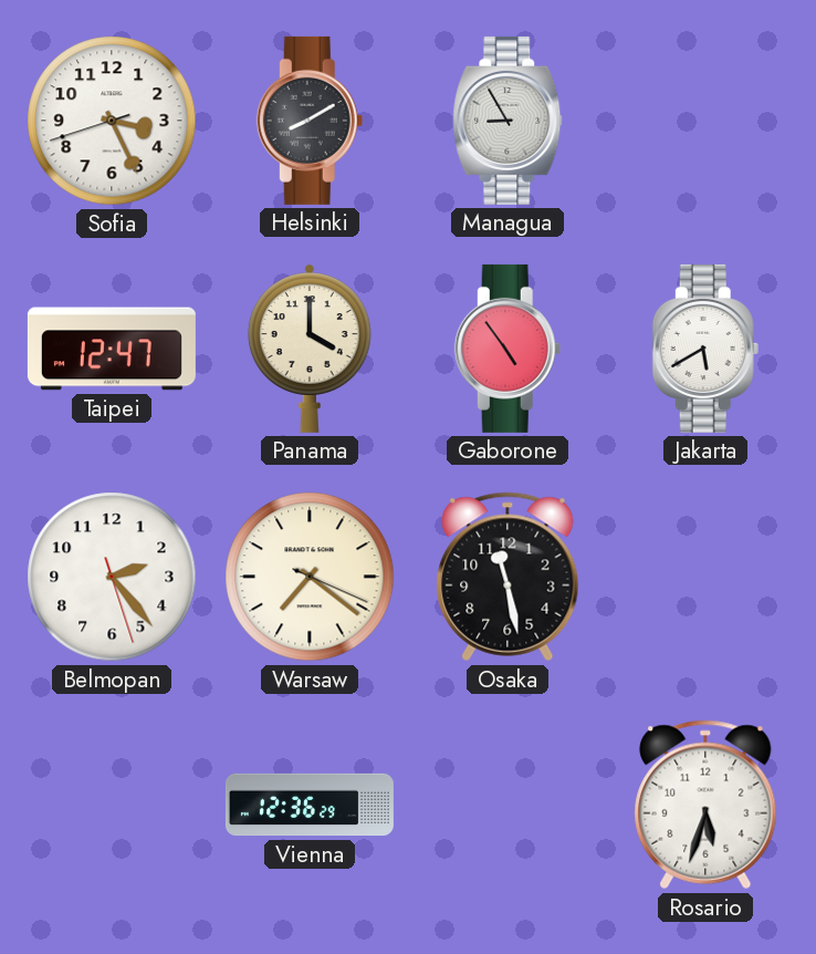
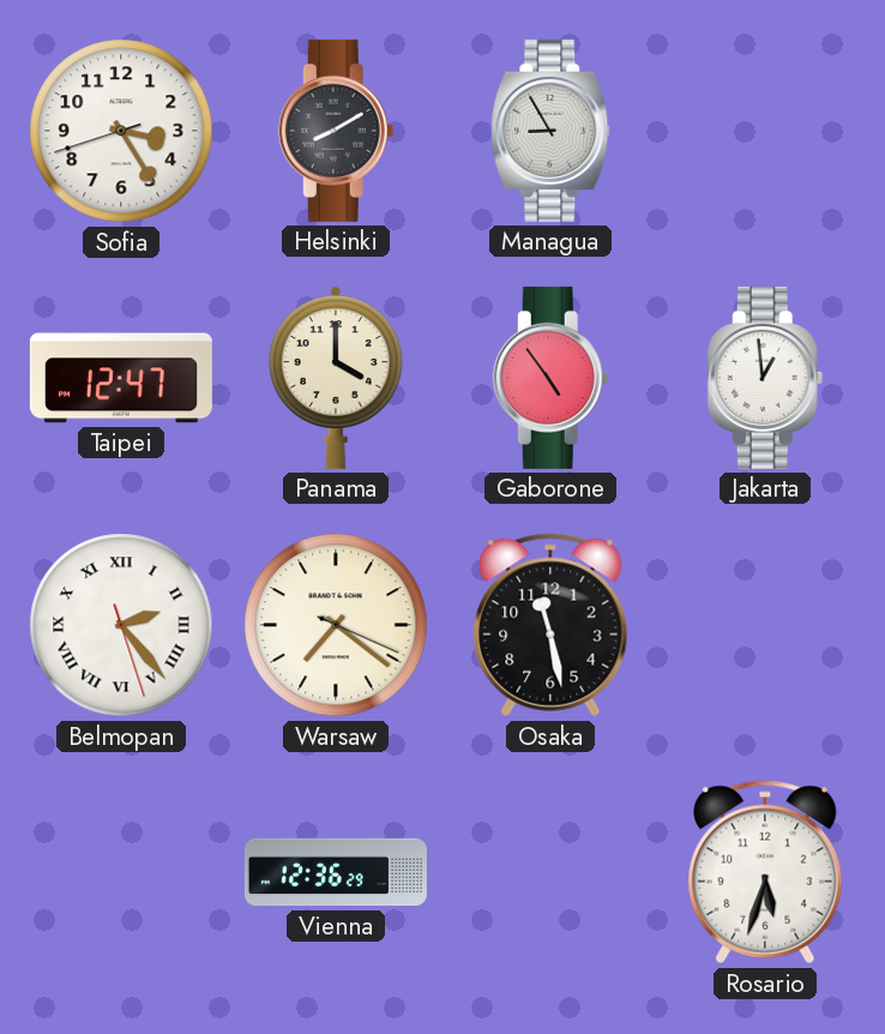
Sofia: 3:25 -> 3:24 (121, 131)
Jakarta: 5:40 -> 12:59 (765, 378)
Belmopan numerals: Arabic -> Roman (121, 625)
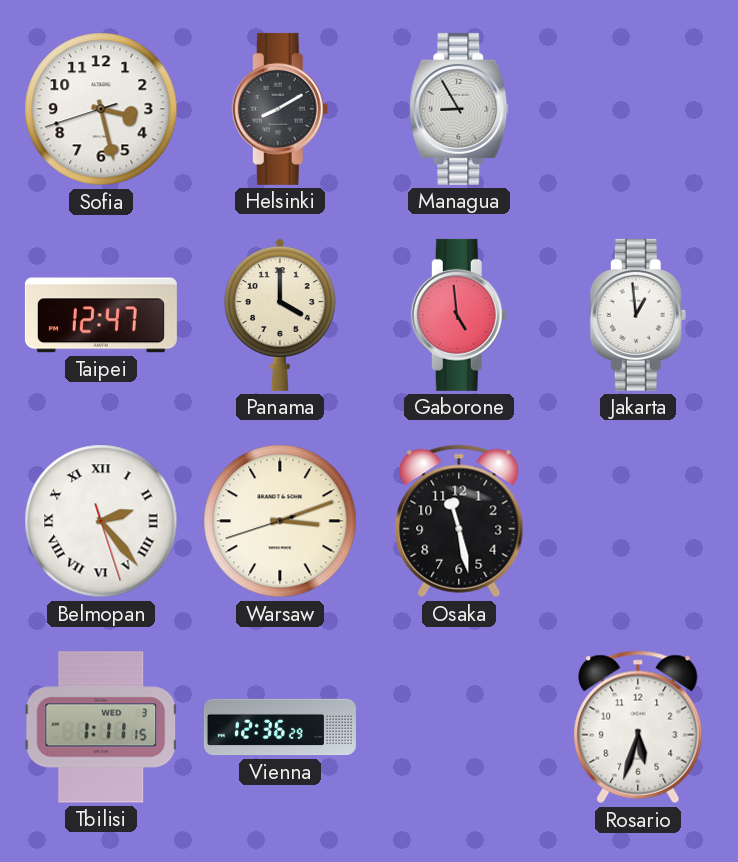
Sofia: 3:24 -> 3:27 (101, 109)
Gaborone: 4:54 -> 4:59 (459, 315)
Warsaw: 7:21 -> 3:11 (280, 521)
Tbilisi: none -> 1:11 (101, 727)
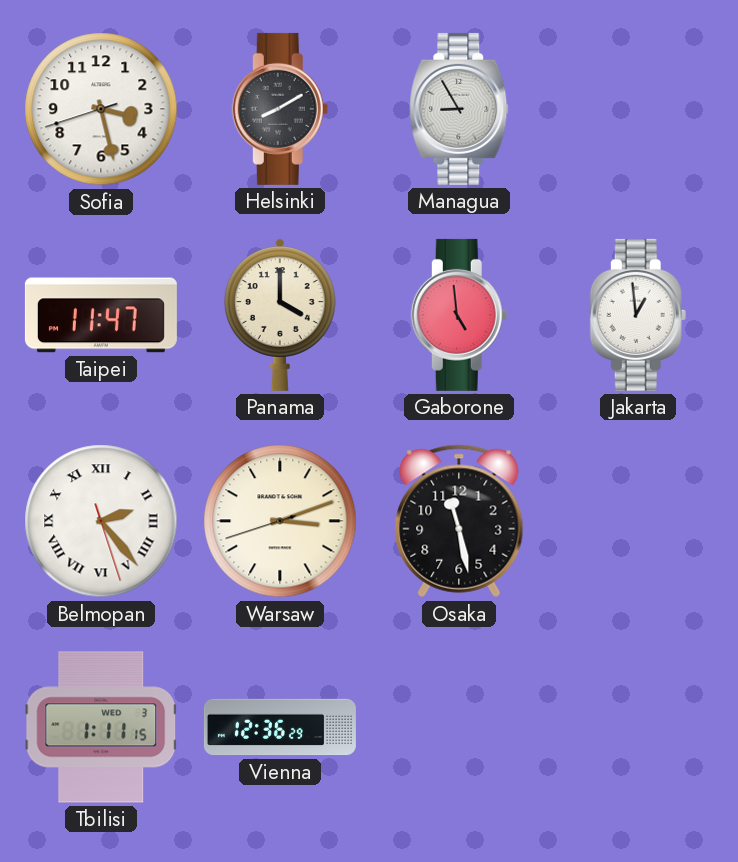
Taipei: 12:47 -> 11:47 (101, 315)
Rosario: 5:33 -> none (638, 727)
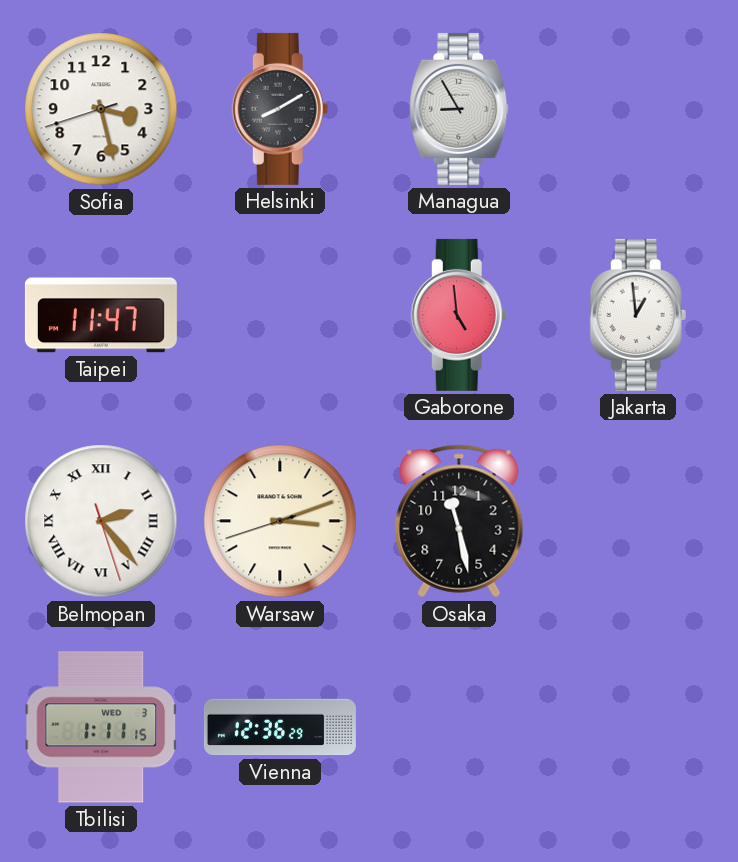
Panama: 4:00 -> none (280, 315)
